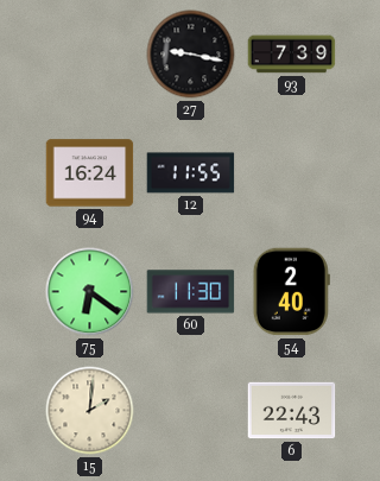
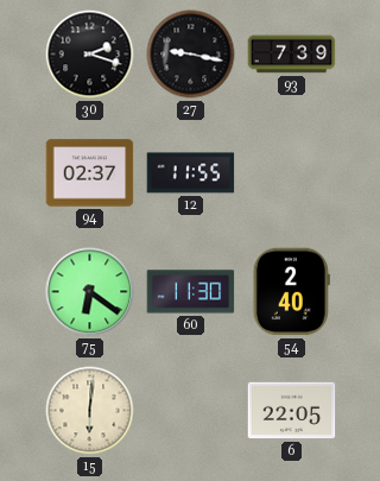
30: none -> 2:18 (90, 55)
94: 16:24 -> 02:37 (90, 173)
15: 2:01 -> 6:01 (90, 411)
6: 22:43 -> 22:05 (292, 411)
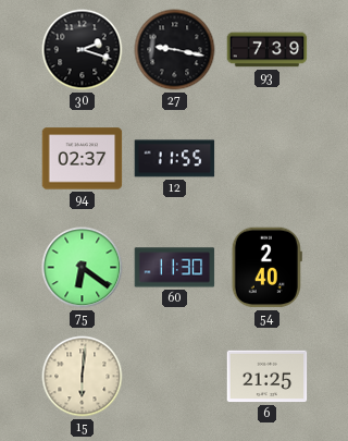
6: 22:05 -> 21:25 (268, 377)
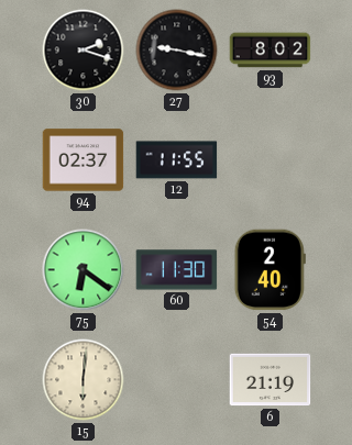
93: 7:39 -> 8:02 (271, 51)
6: 21:25 -> 21:19 (271, 380)
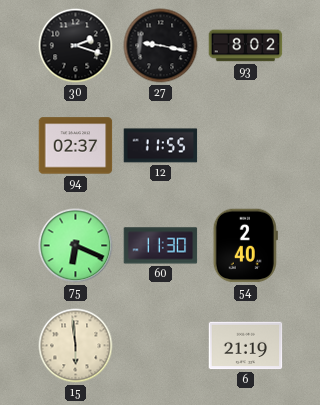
75: 6:21 -> 6:19 (76, 246)
15: 6:01 -> 5:59 (76, 346)
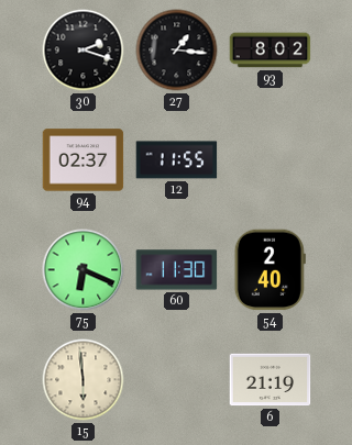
27: 9:17 -> 1:16 (177, 51)
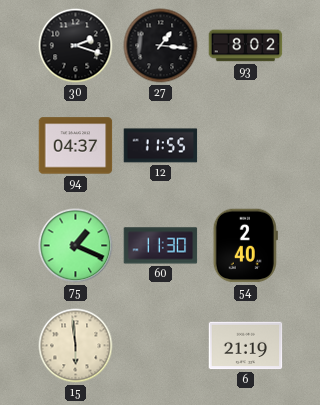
94: 02:37 -> 04:37 (76, 146)
75: 6:19 -> 1:19 (76, 246)
